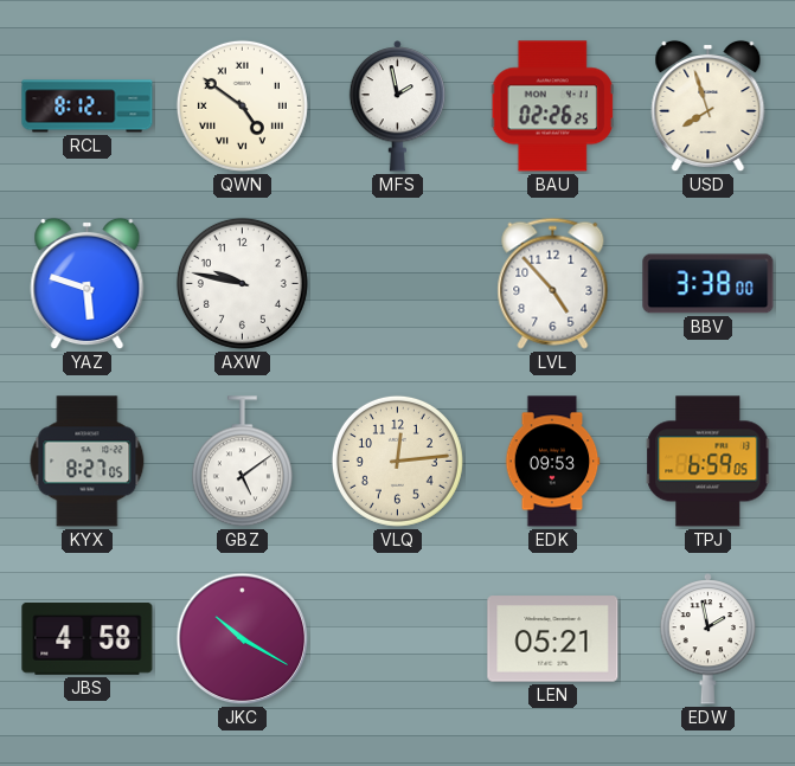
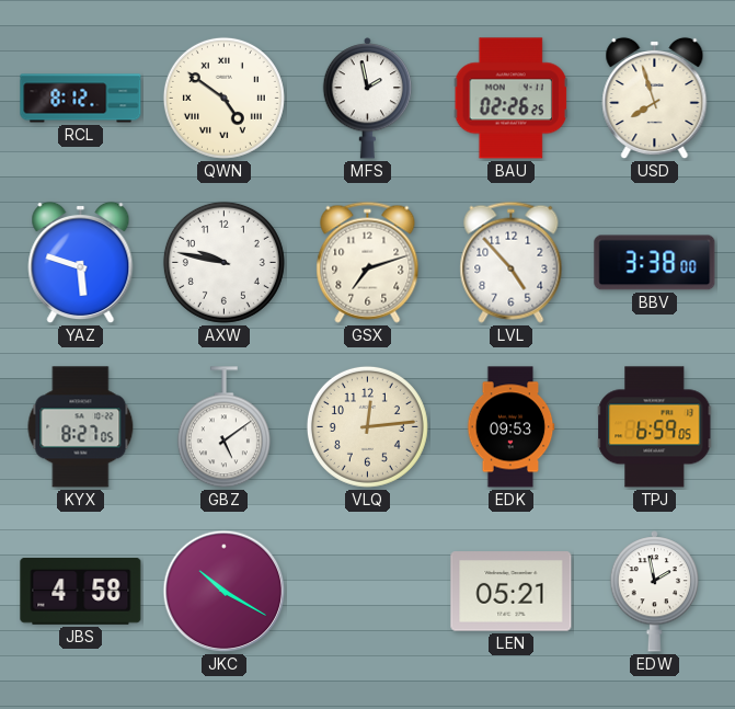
GSX: none -> 7:12 (368, 262)
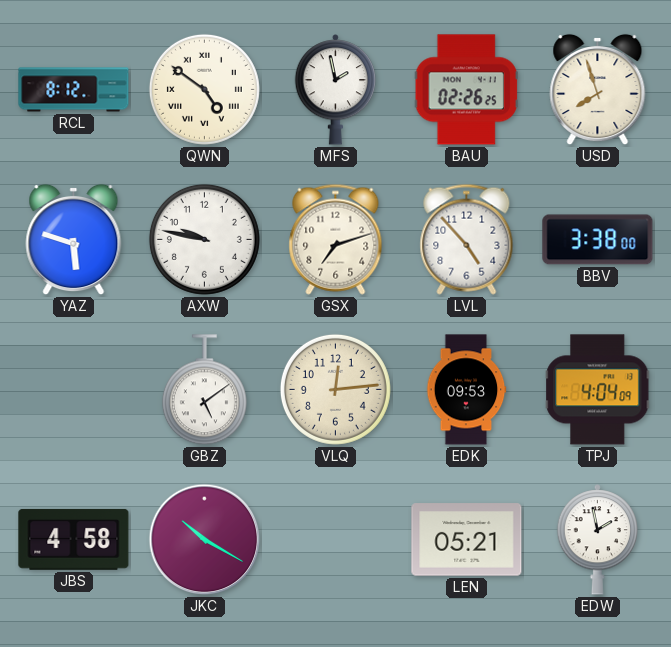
KYX: 8:27 -> none (81, 427)
TPJ: 6:59 -> 4:04 (598, 390)
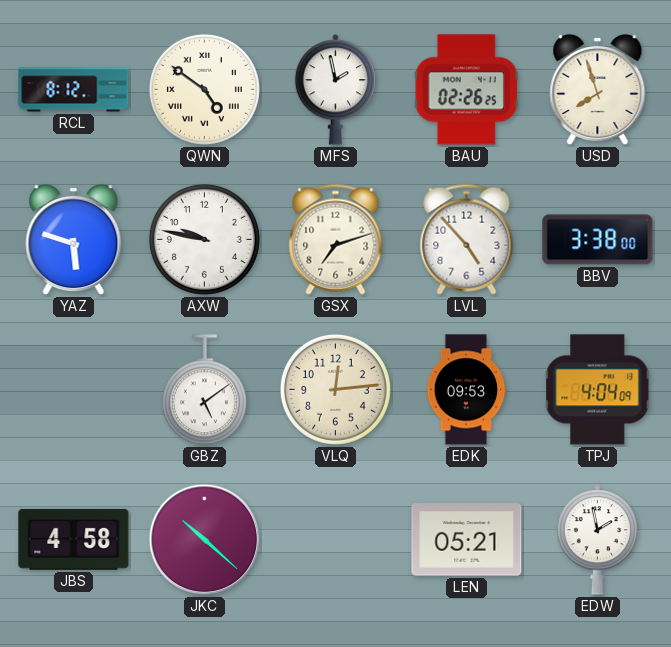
JKC: 10:20 -> 10:22 (205, 540)
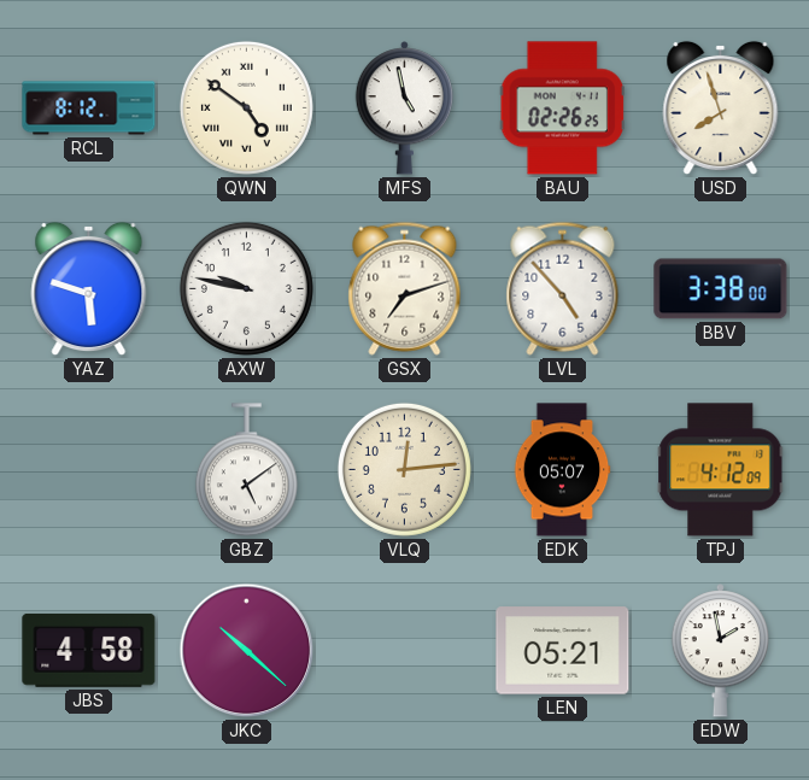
MFS: 1:58 -> 4:58 (405, 109)
EDK: 09:53 -> 05:07 (562, 470)
TPJ: 4:04 -> 4:12 (721, 470)
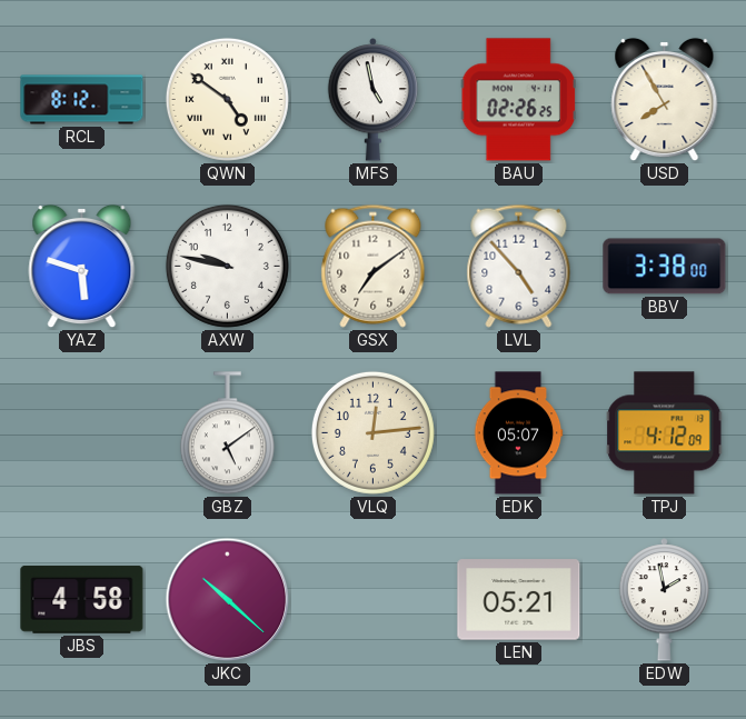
USD: 7:57 -> 7:55 (665, 100)
GSX: 7:12 -> 7:09 (374, 266)
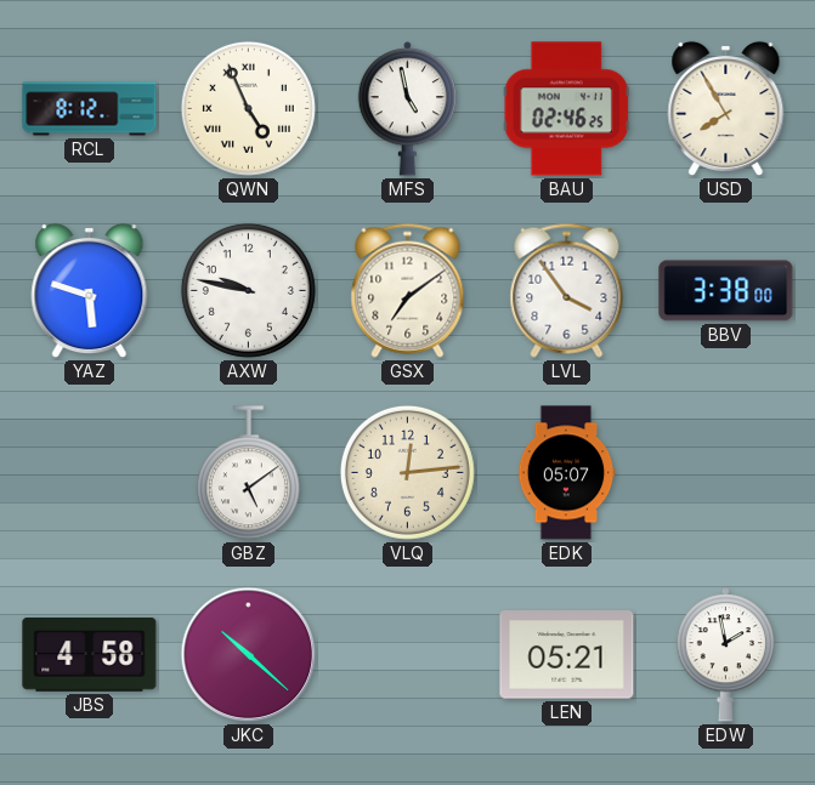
QWN: 4:51 -> 4:56 (248, 108)
BAU: 02:26 -> 02:46 (566, 109)
LVL: 4:53 -> 3:54 (567, 290)
TPJ: 4:12 -> none (665, 433)
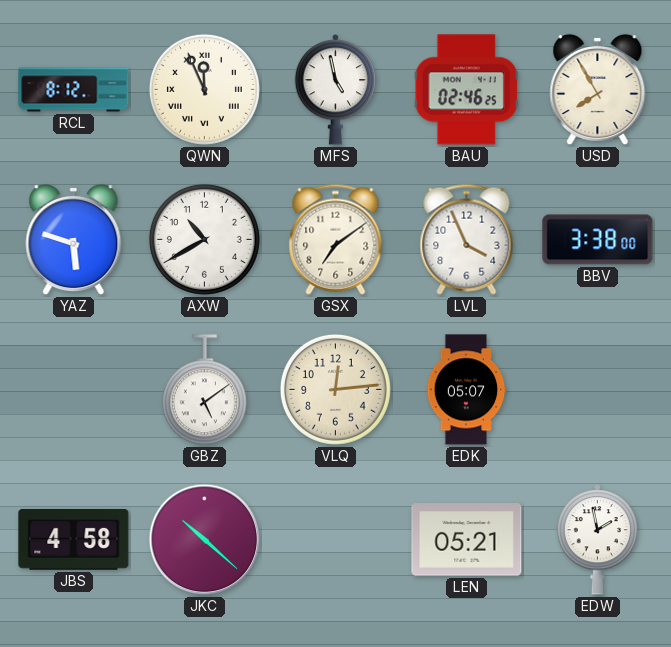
QWN: 4:56 -> 11:56 (204, 89)
AXW: 9:47 -> 10:40 (204, 239)
LVL: 3:54 -> 3:56 (467, 239)
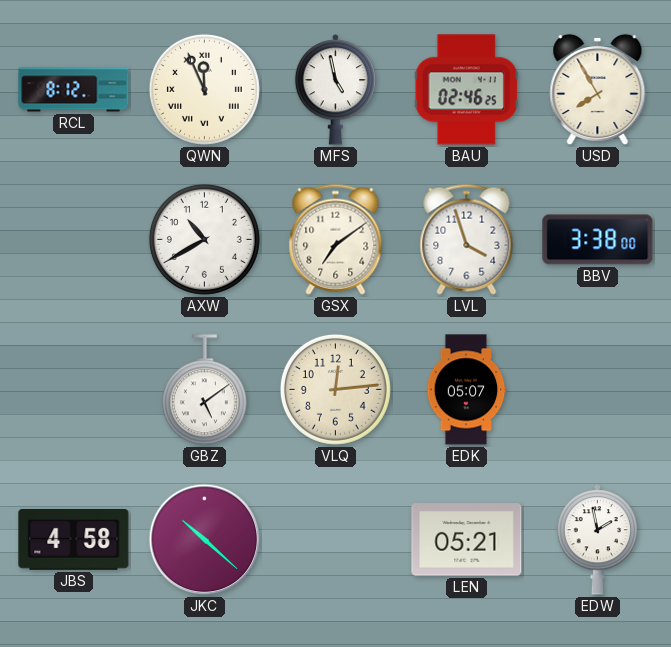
YAZ: 5:48 -> none (74, 240)
LVL: 3:56 -> 3:57 (467, 239)
